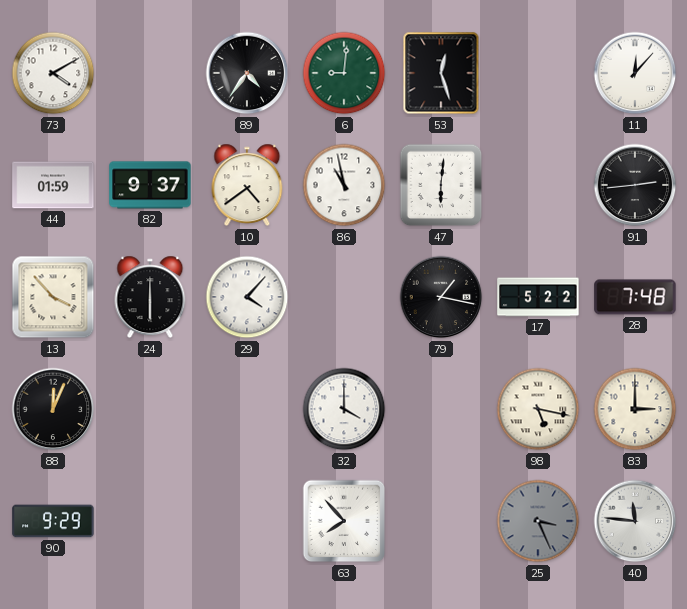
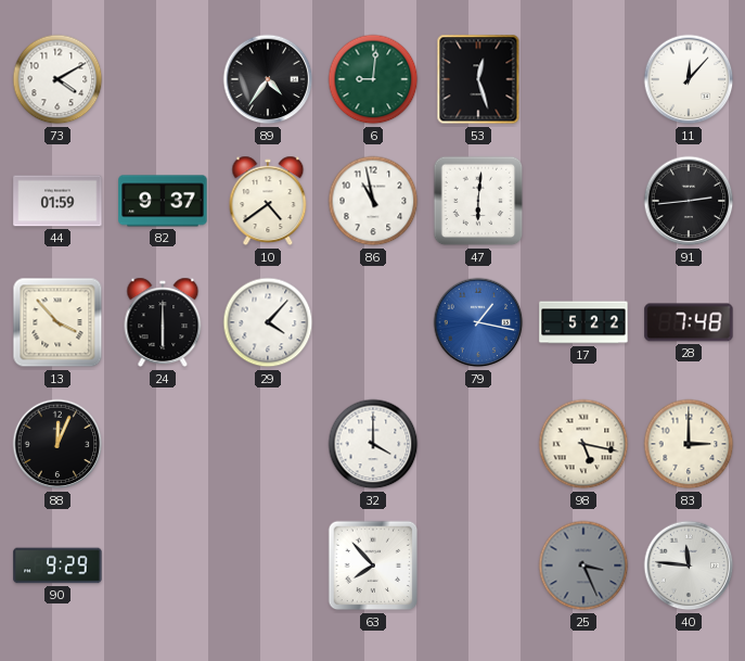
79 dial: black -> blue (478, 322)
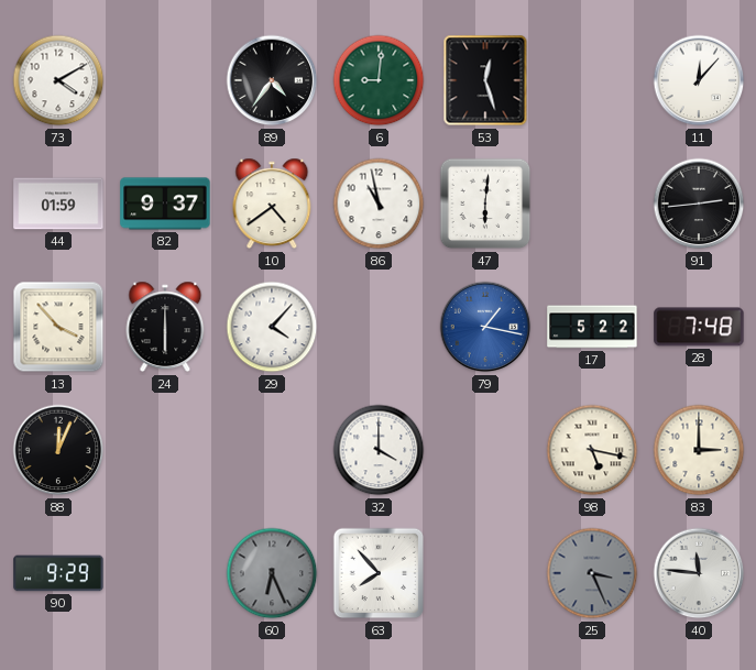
60: none -> 6:26 (272, 573)
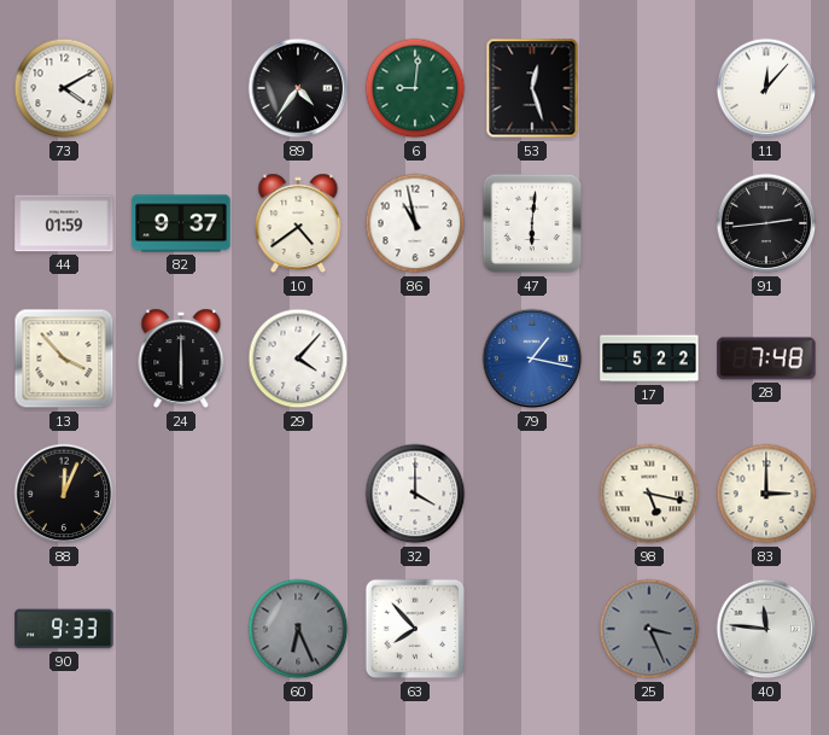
90: 9:29 -> 9:33 (64, 629)
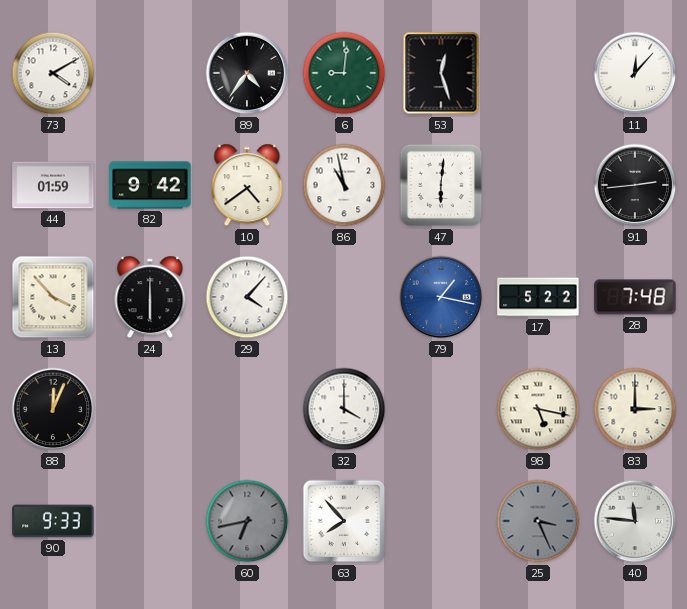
82: 9:37 -> 9:42 (150, 185)
60: 6:26 -> 6:43 (247, 521)
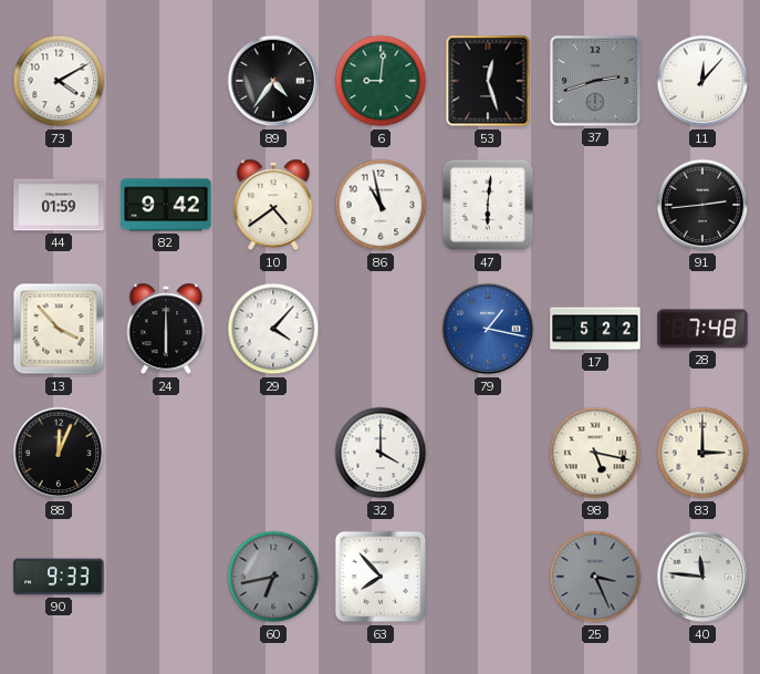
37: none -> 2:42 (595, 81)
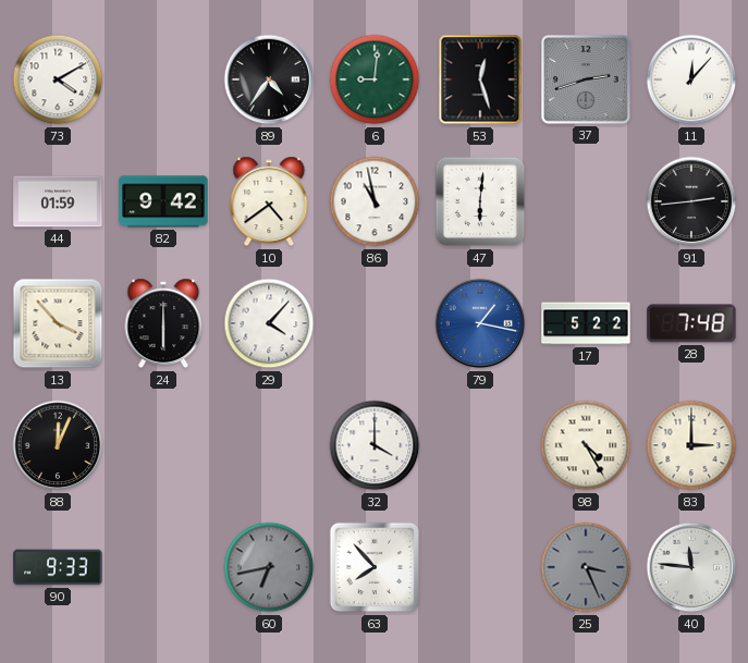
98: 5:17 -> 4:25 (586, 445)
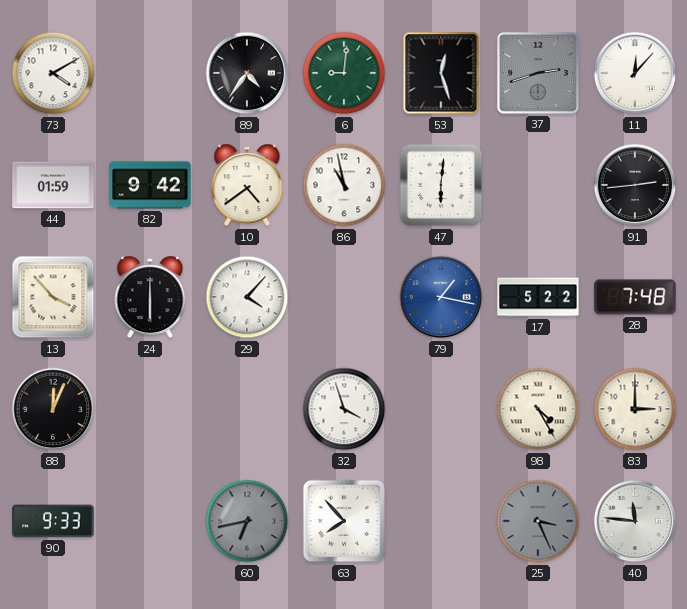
32: 4:00 -> 3:57 (344, 409)
